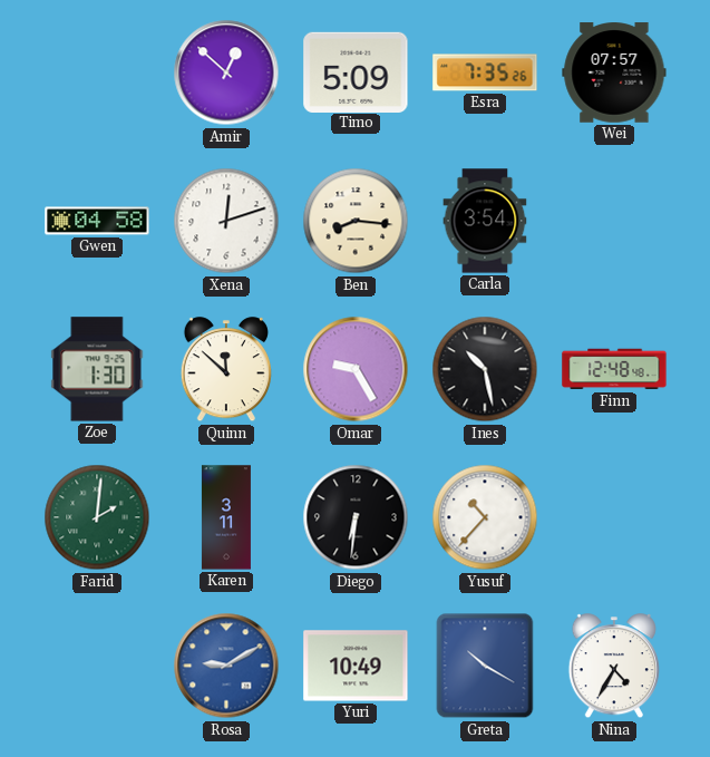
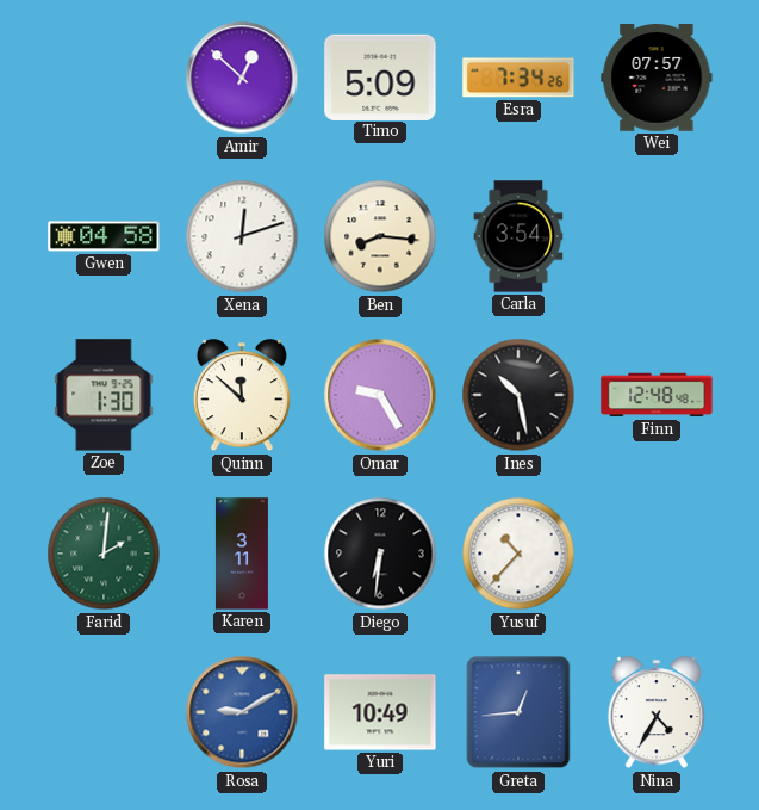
Esra: 7:35 -> 7:34 (518, 78)
Greta: 10:20 -> 12:44 (518, 712)
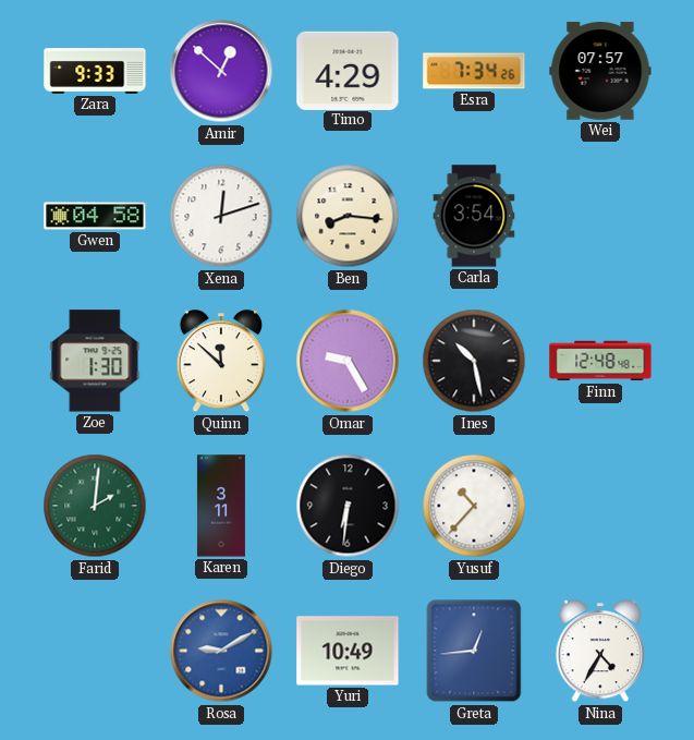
Zara: none -> 9:33 (95, 72)
Timo: 5:09 -> 4:29 (348, 70)
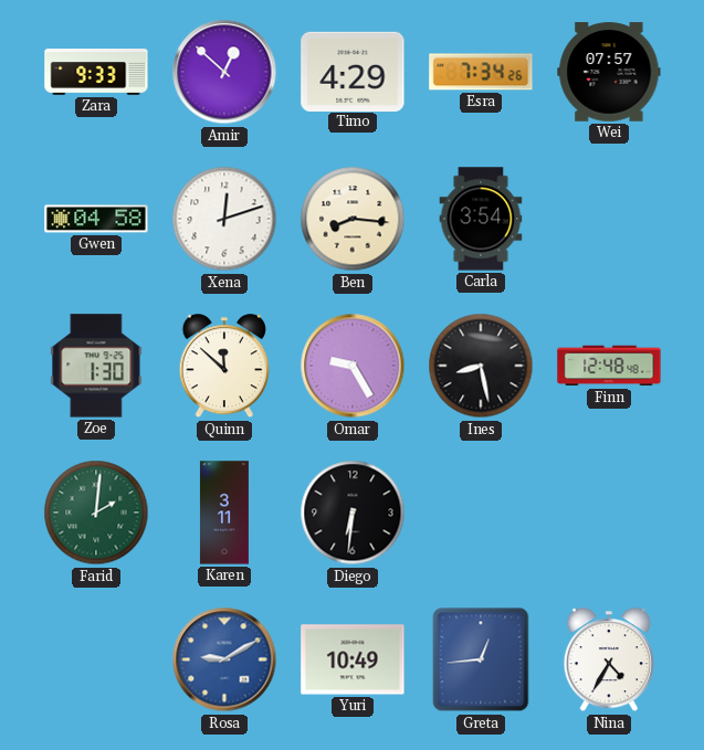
Ines: 10:28 -> 8:28 (481, 366)
Yusuf: 10:37 -> none (474, 506)
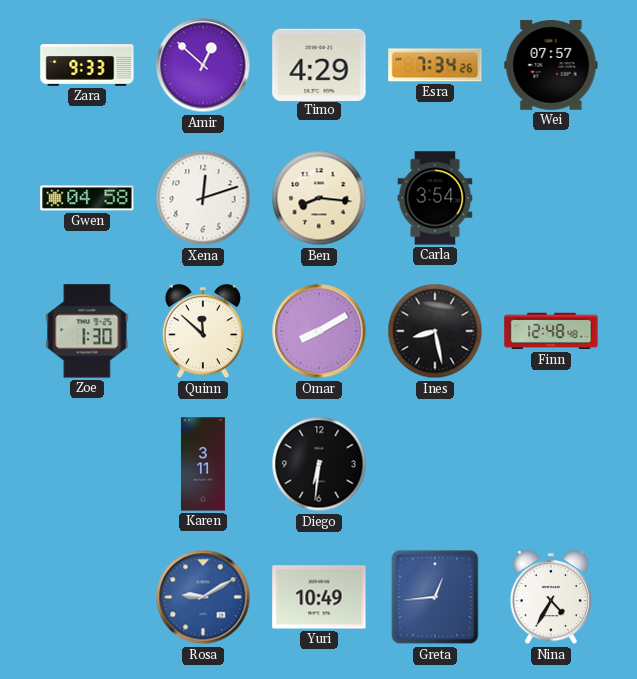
Omar: 9:25 -> 8:10 (319, 331)
Farid: 2:01 -> none (96, 513)
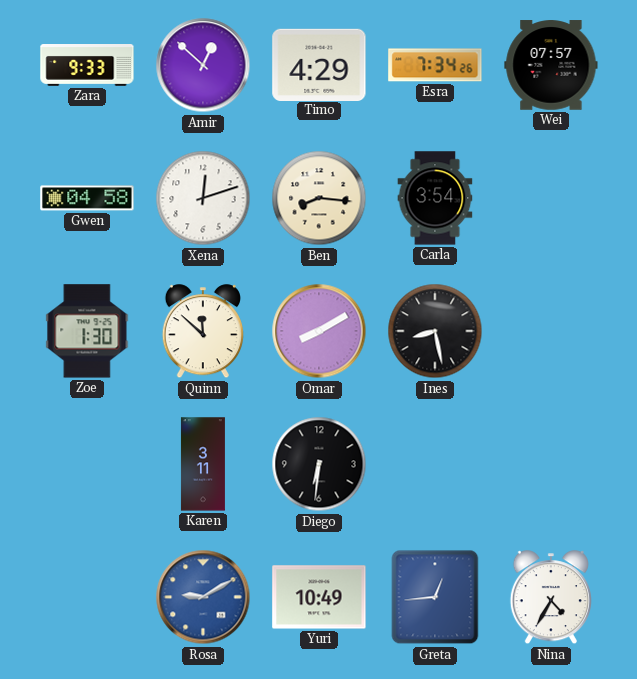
Finn: 12:48 -> none (551, 331)
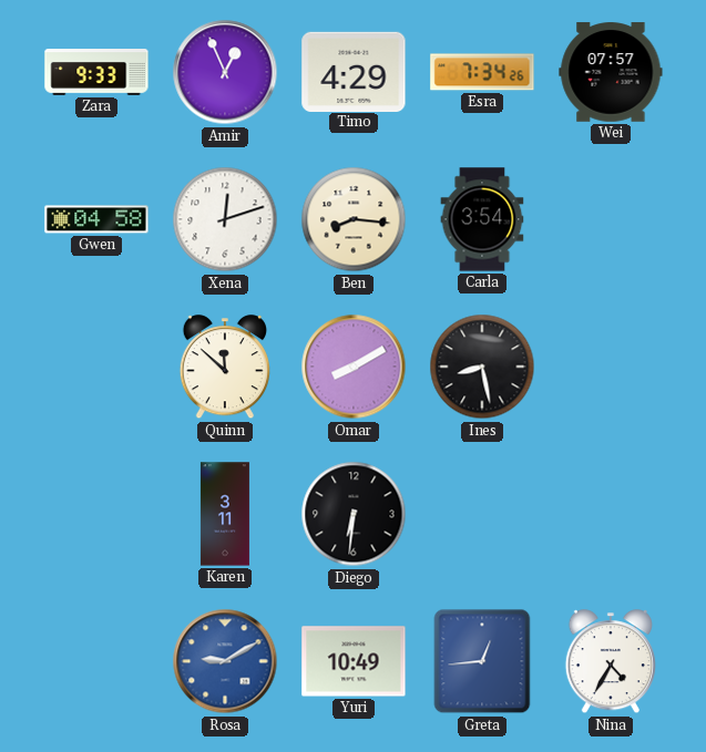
Amir: 12:52 -> 12:56 (225, 72)
Zoe: 1:30 -> none (87, 331)
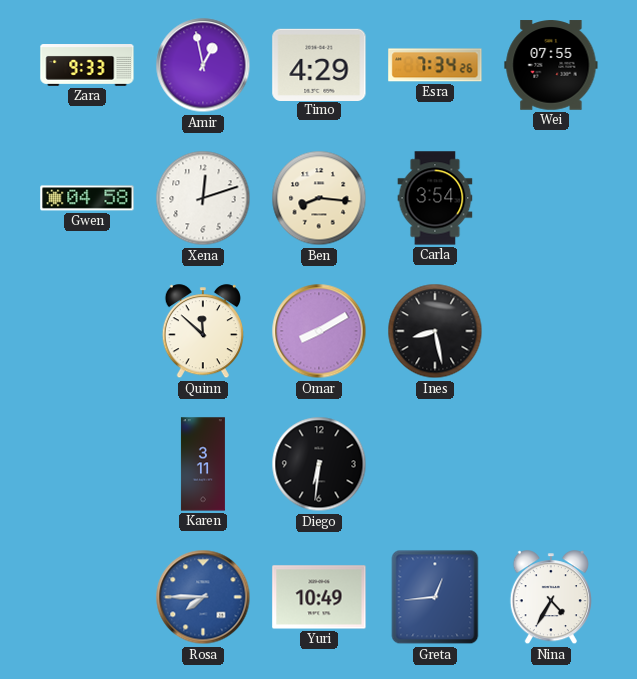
Amir: 12:56 -> 12:58 (203, 65)
Wei: 07:57 -> 07:55 (551, 65)
Rosa: 9:10 -> 7:45 (203, 597)
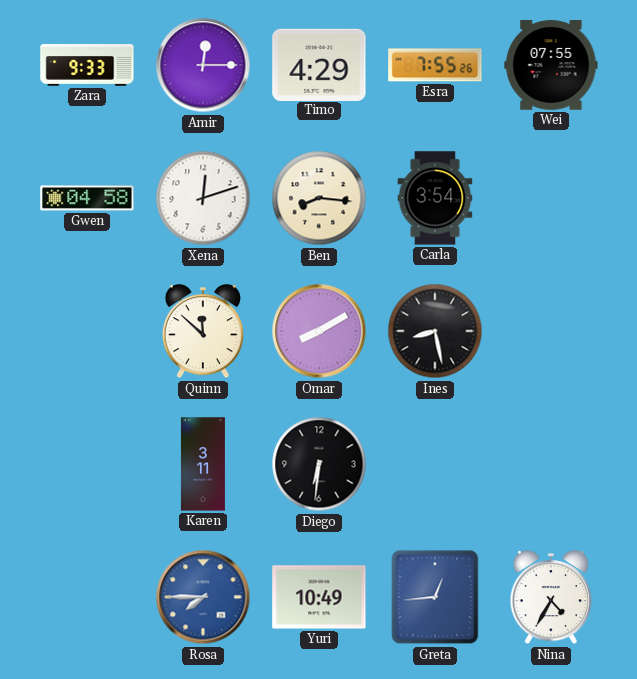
Amir: 12:58 -> 12:15 (203, 65)
Esra: 7:34 -> 7:55 (435, 65)
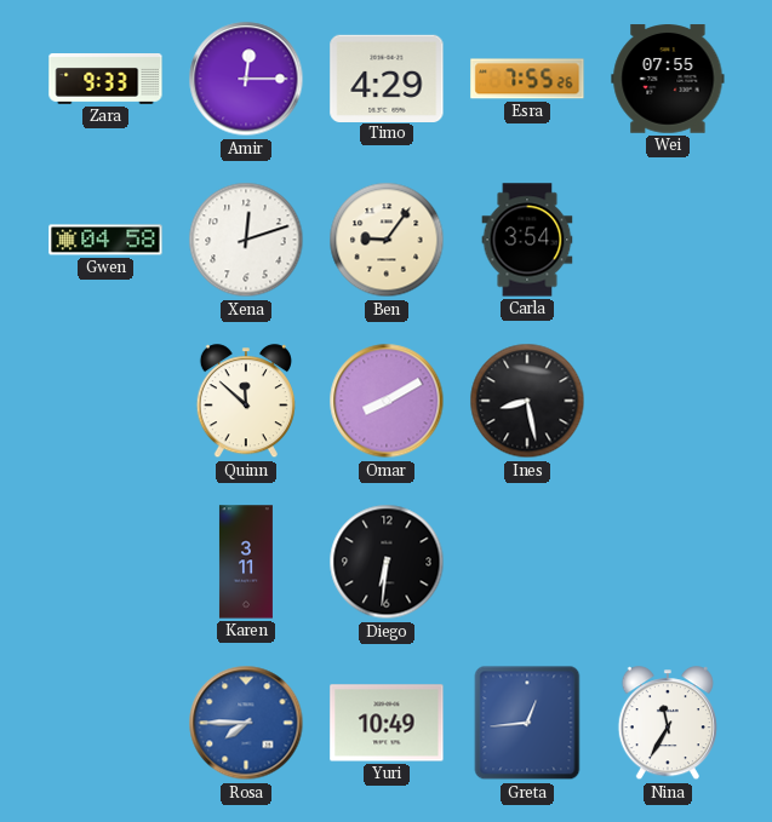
Ben: 8:16 -> 9:06 (387, 240)
Nina: 4:35 -> 11:35 (668, 724)
